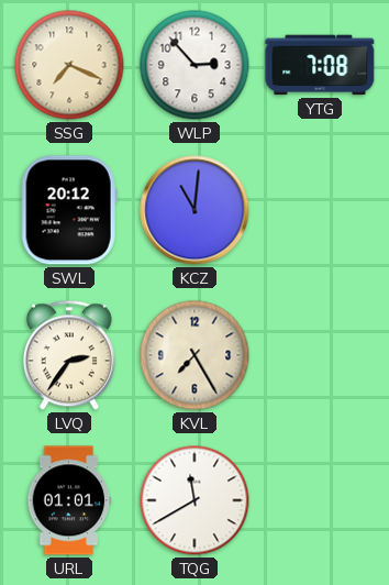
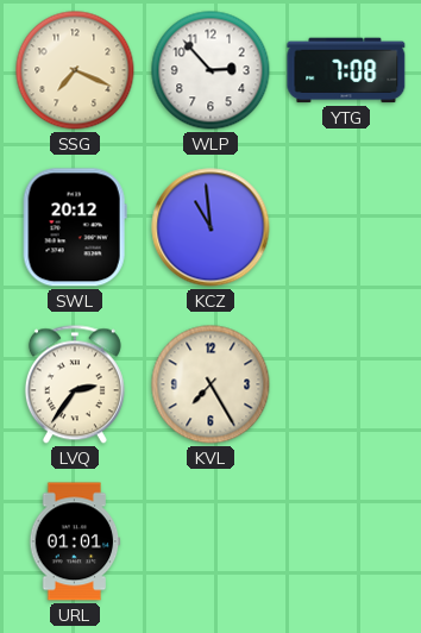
KCZ: 11:01 -> 10:59 (211, 227)
TQG: 11:40 -> none (194, 500)
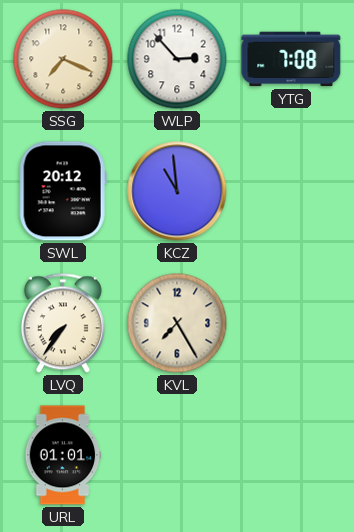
LVQ: 2:36 -> 7:36 (63, 323)
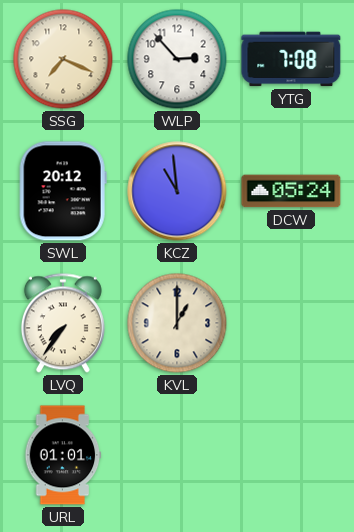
DCW: none -> 05:24 (291, 191)
KVL: 7:25 -> 1:00 (177, 323)
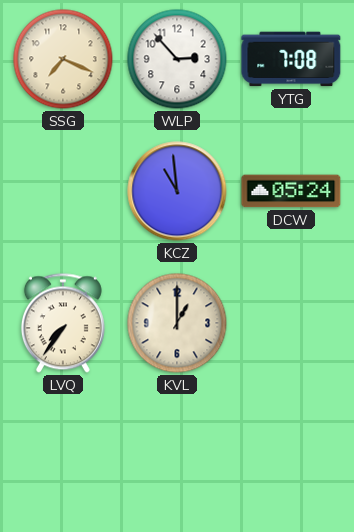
SWL: 20:12 -> none (63, 191)
URL: 01:01 -> none (63, 455)
